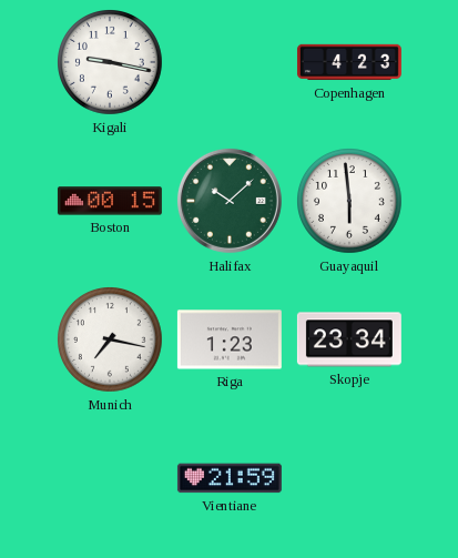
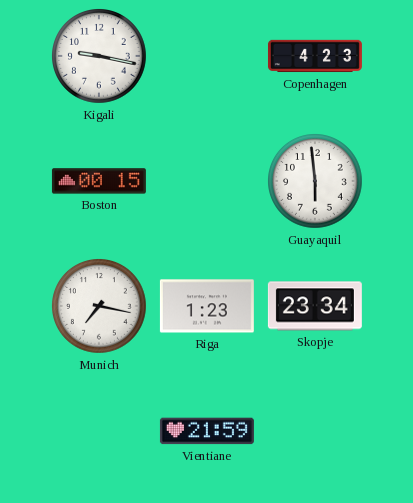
Halifax: 10:08 -> none (230, 201)
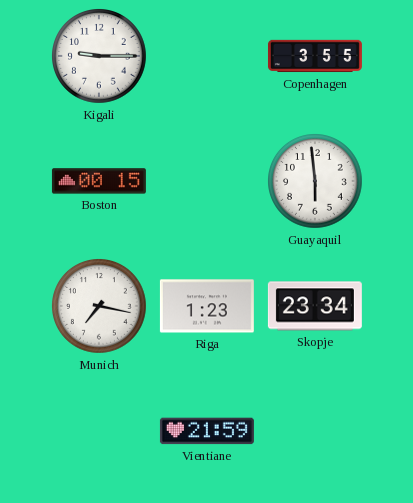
Kigali: 9:17 -> 9:15 (100, 57)
Copenhagen: 4:23 -> 3:55 (315, 56)
